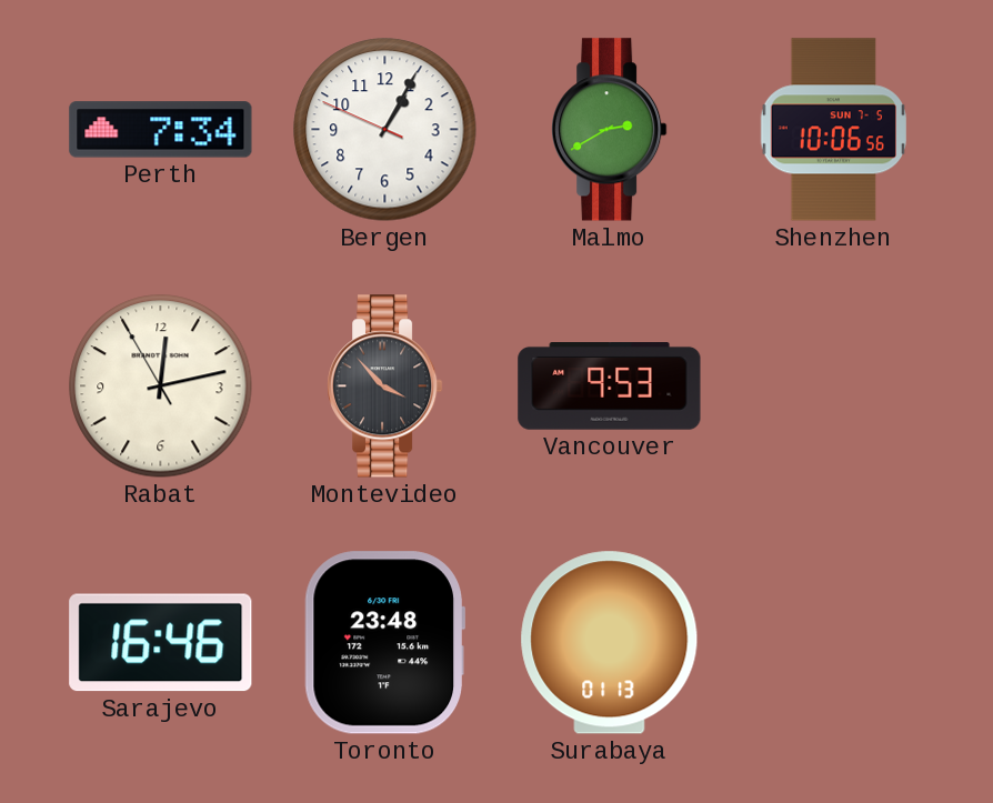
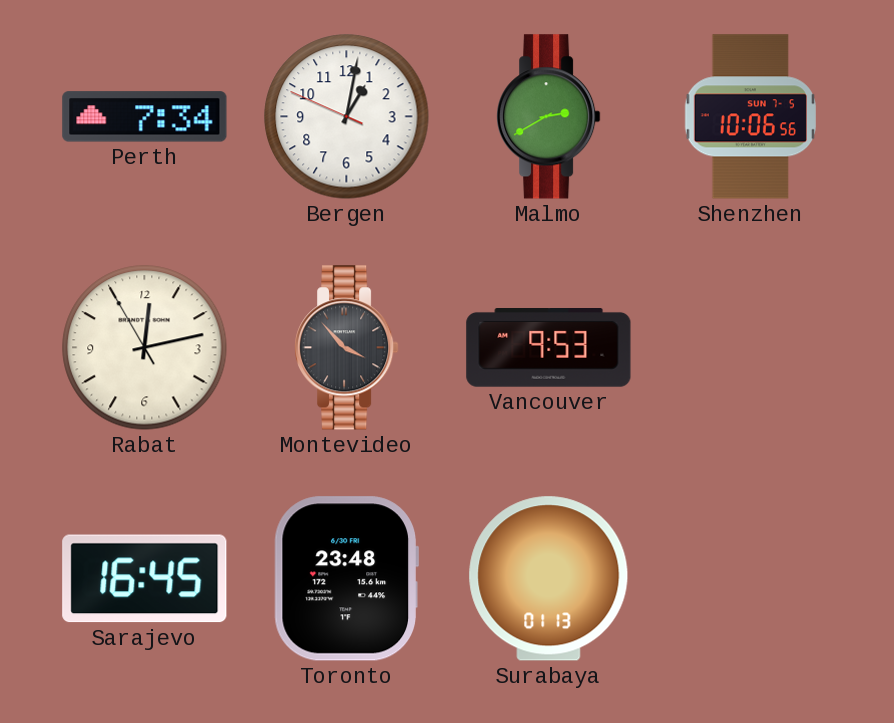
Bergen: 1:04 -> 1:01 (347, 117)
Sarajevo: 16:46 -> 16:45 (145, 579)
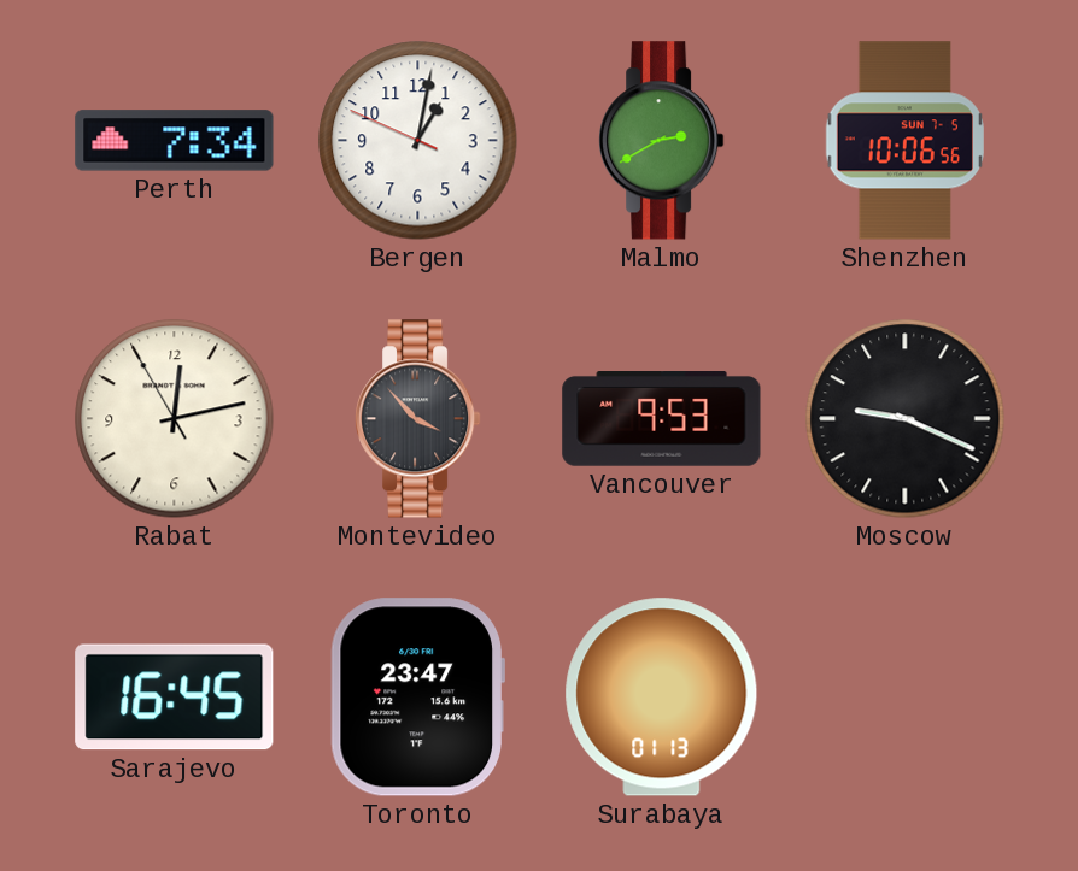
Moscow: none -> 9:19 (906, 419)
Toronto: 23:48 -> 23:47 (417, 698)
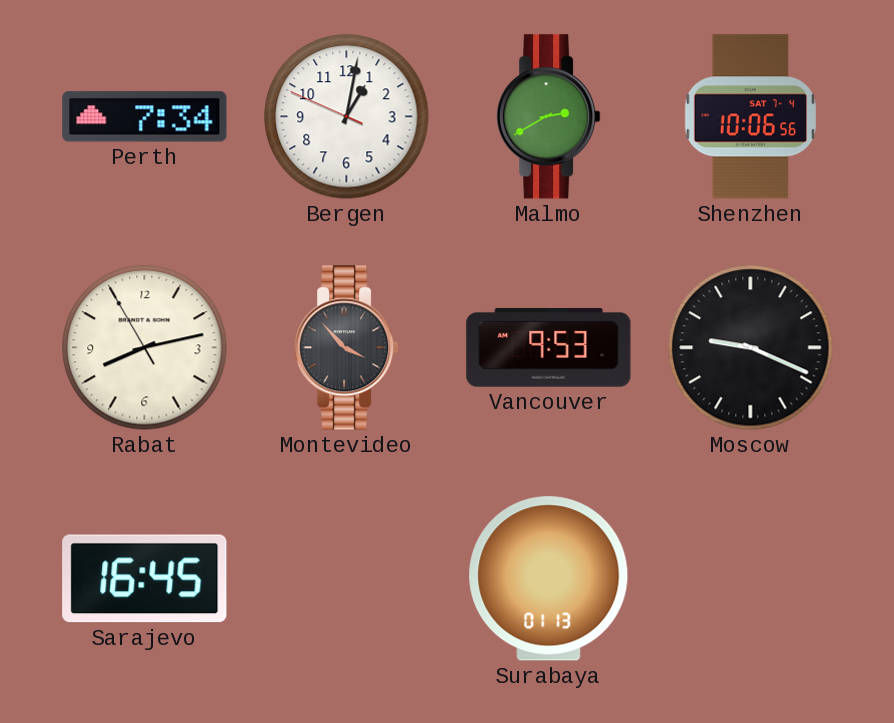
Shenzhen date: SUN 7-5 -> SAT 7-4 (750, 117)
Rabat: 12:12 -> 8:12 (145, 348)
Toronto: 23:47 -> none (417, 698)
